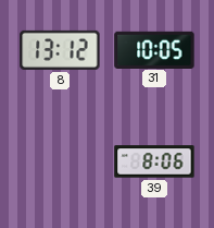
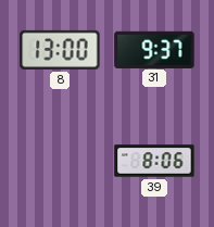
8: 13:12 -> 13:00 (60, 50)
31: 10:05 -> 9:37 (154, 49)
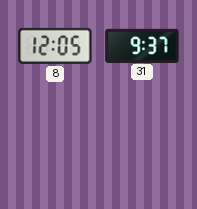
8: 13:00 -> 12:05 (55, 46)
39: 8:06 -> none (154, 161)
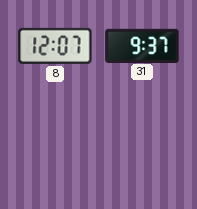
8: 12:05 -> 12:07 (55, 46)
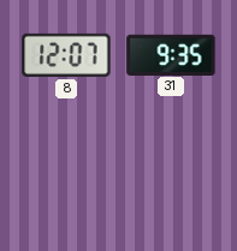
31: 9:37 -> 9:35 (171, 54)
